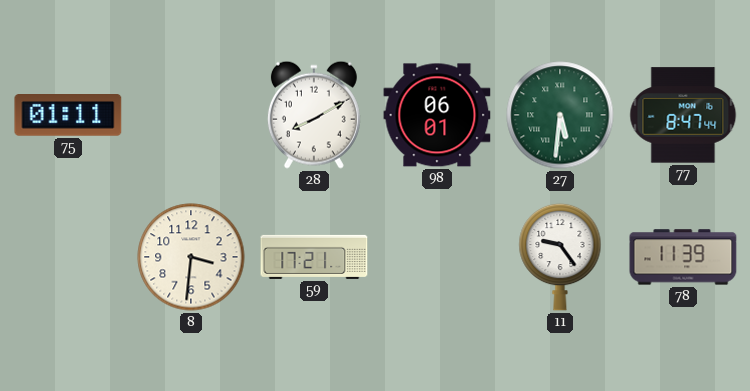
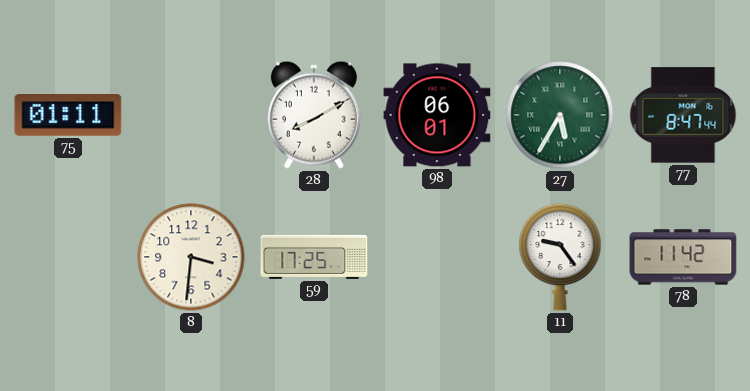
27: 5:31 -> 5:35 (560, 115)
59: 17:21 -> 17:25 (314, 257)
78: 11:39 -> 11:42 (683, 257)
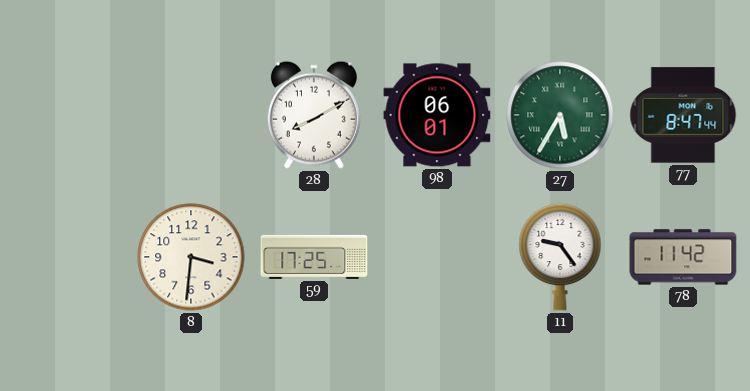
75: 01:11 -> none (68, 116)
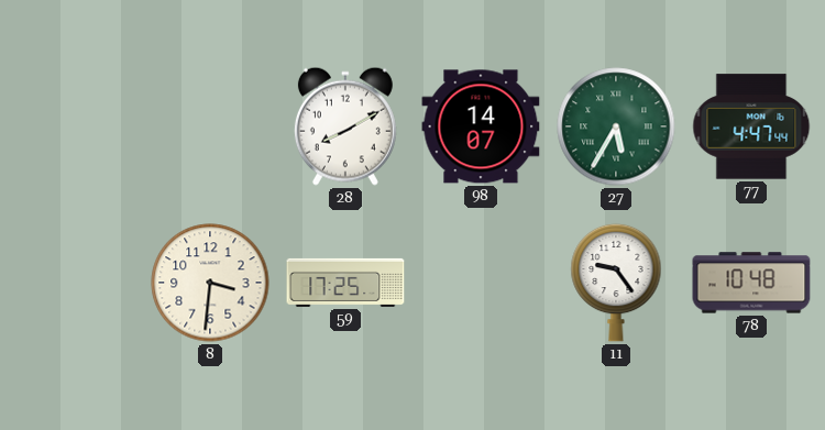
98: 06:01 -> 14:07 (481, 126)
77: 8:47 -> 4:47 (751, 126)
78: 11:42 -> 10:48 (751, 283)
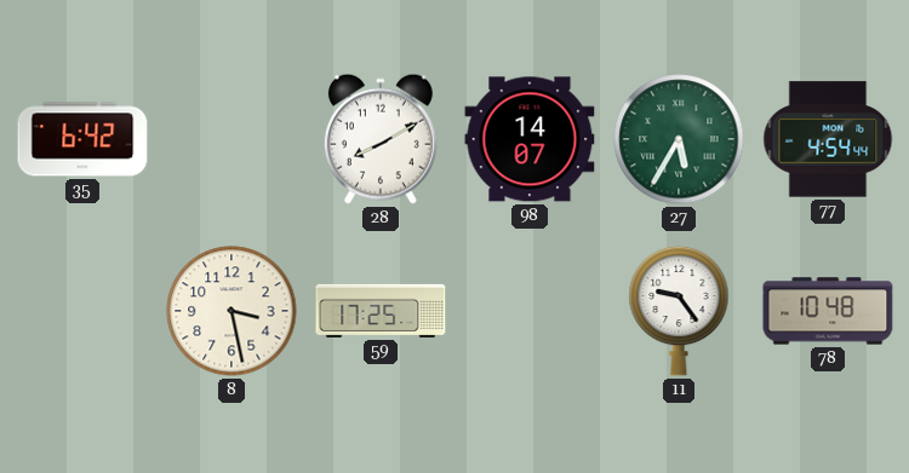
35: none -> 6:42 (82, 139)
77: 4:47 -> 4:54 (828, 139)
8: 3:31 -> 3:28 (231, 311)
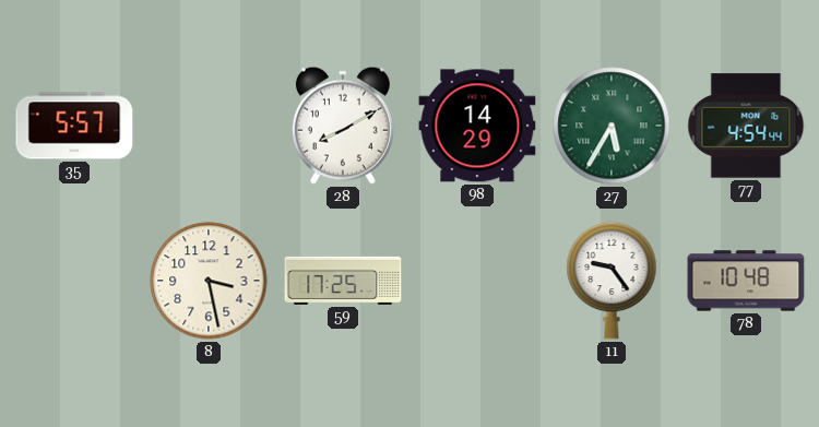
35: 6:42 -> 5:57 (74, 126)
98: 14:07 -> 14:29 (477, 126)
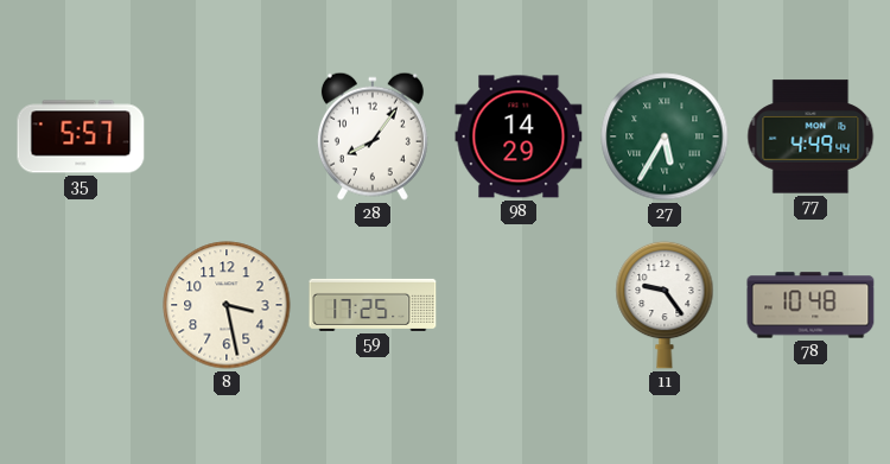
28: 8:10 -> 8:06 (373, 136)
77: 4:54 -> 4:49 (810, 136)
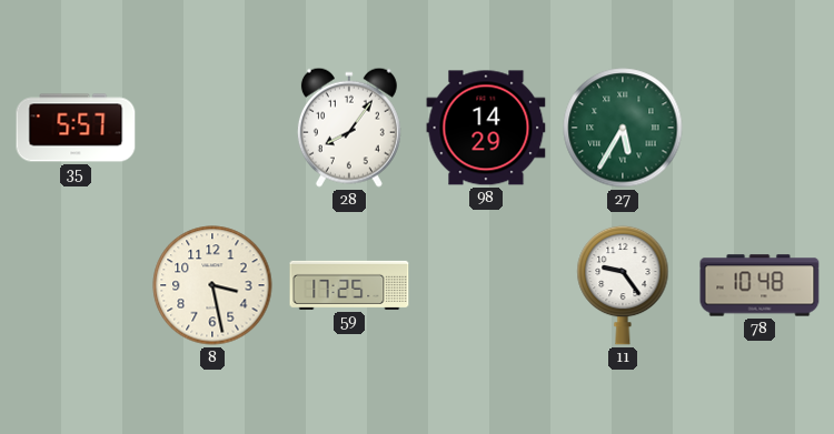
77: 4:49 -> none (810, 136)
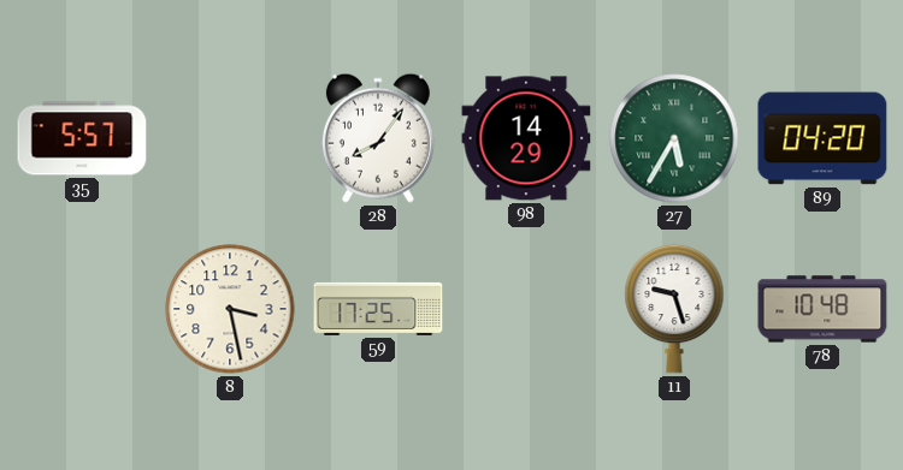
89: none -> 04:20 (822, 138)
11: 9:24 -> 9:27 (674, 309)
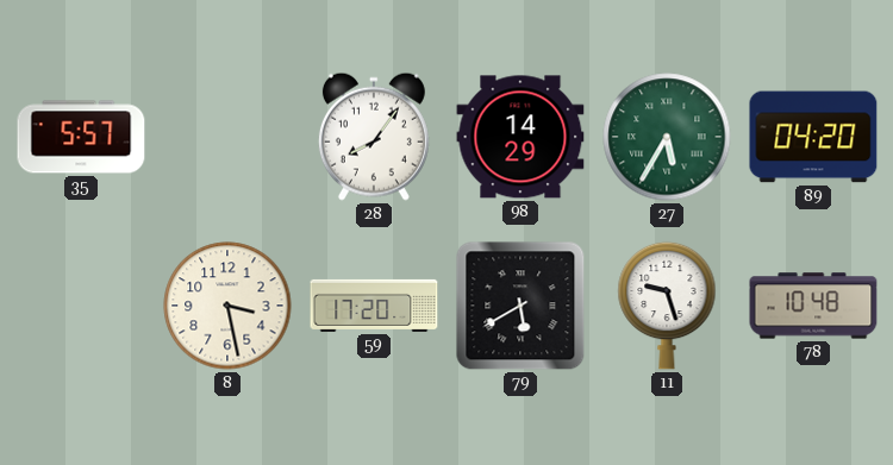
59: 17:25 -> 17:20 (374, 306)
79: none -> 5:40 (520, 306)
